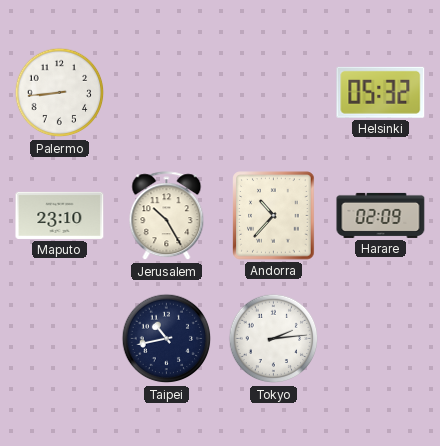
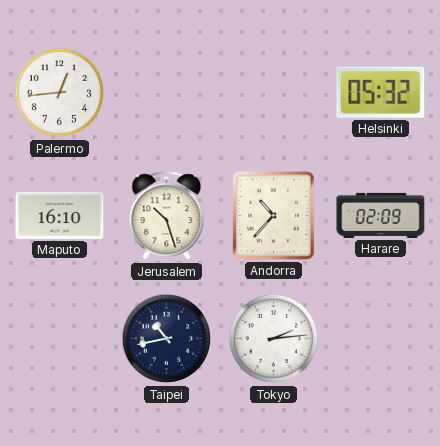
Palermo: 8:44 -> 12:44 (60, 93)
Maputo: 23:10 -> 16:10 (60, 215)
Jerusalem: 10:25 -> 10:27 (167, 216)
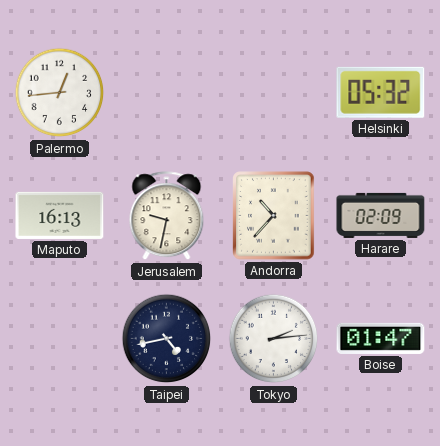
Maputo: 16:10 -> 16:13 (60, 215)
Jerusalem: 10:27 -> 9:32 (167, 216)
Taipei: 10:43 -> 4:43 (167, 339)
Boise: none -> 01:47 (381, 338)
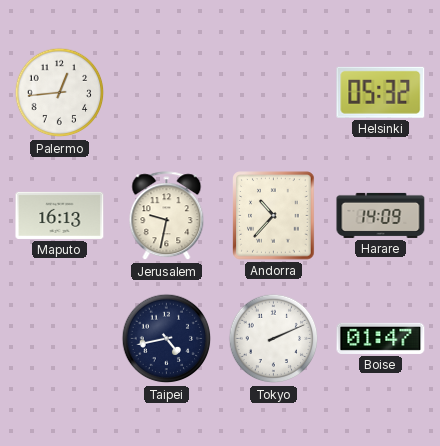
Harare: 02:09 -> 14:09 (381, 215)
Tokyo: 2:14 -> 2:11 (274, 339)
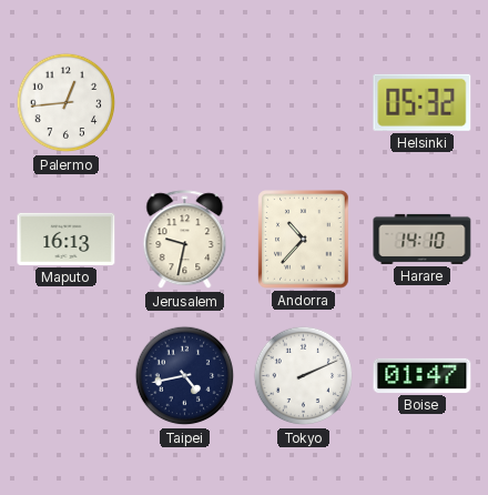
Harare: 14:09 -> 14:10 (423, 239)
